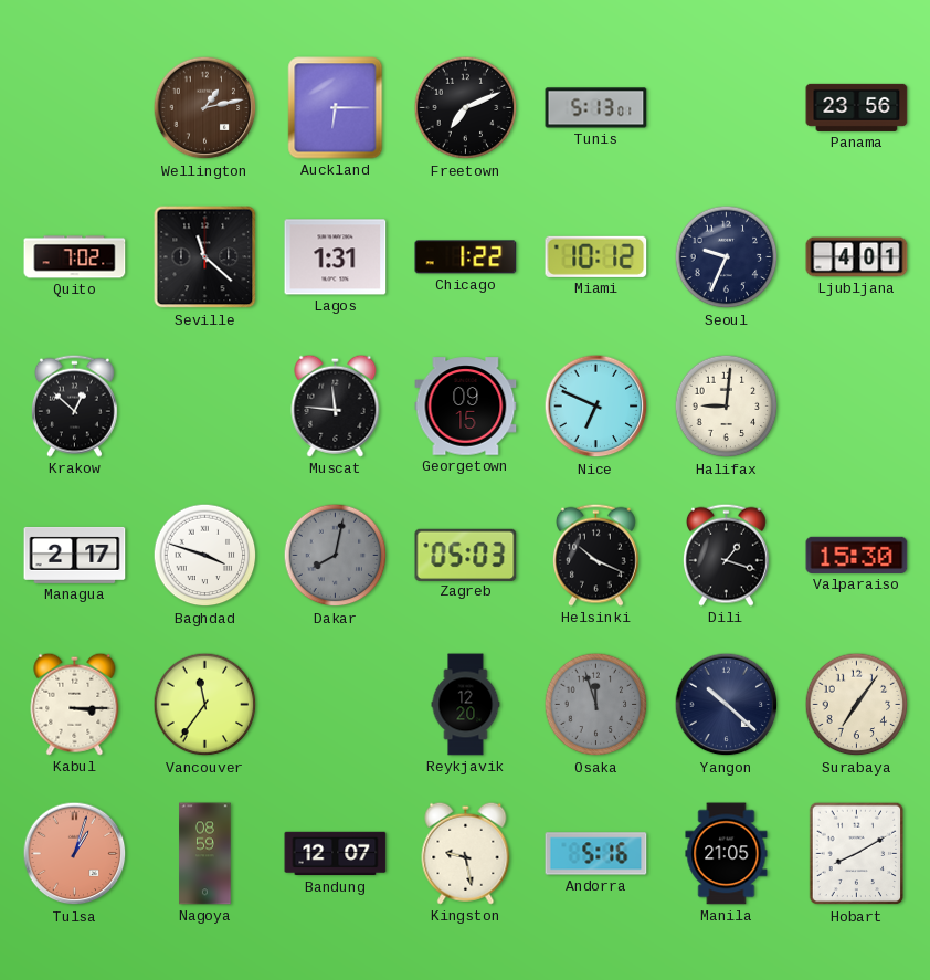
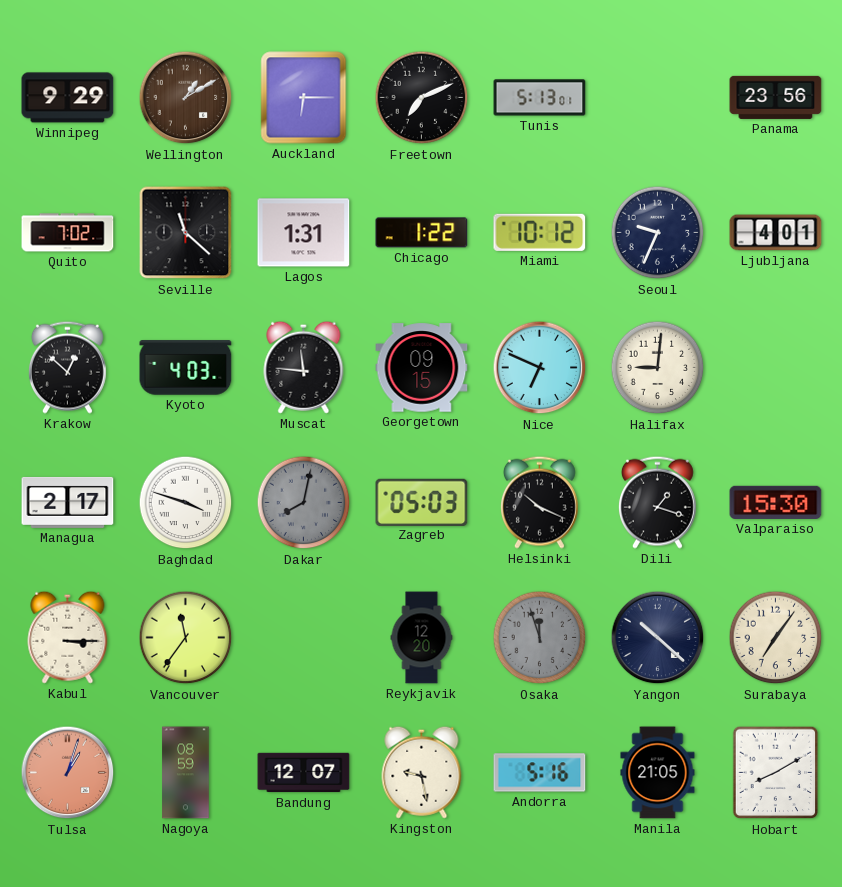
Winnipeg: none -> 9:29 (68, 98)
Wellington: 1:13 -> 1:10 (186, 98)
Kyoto: none -> 4:03 (186, 368)
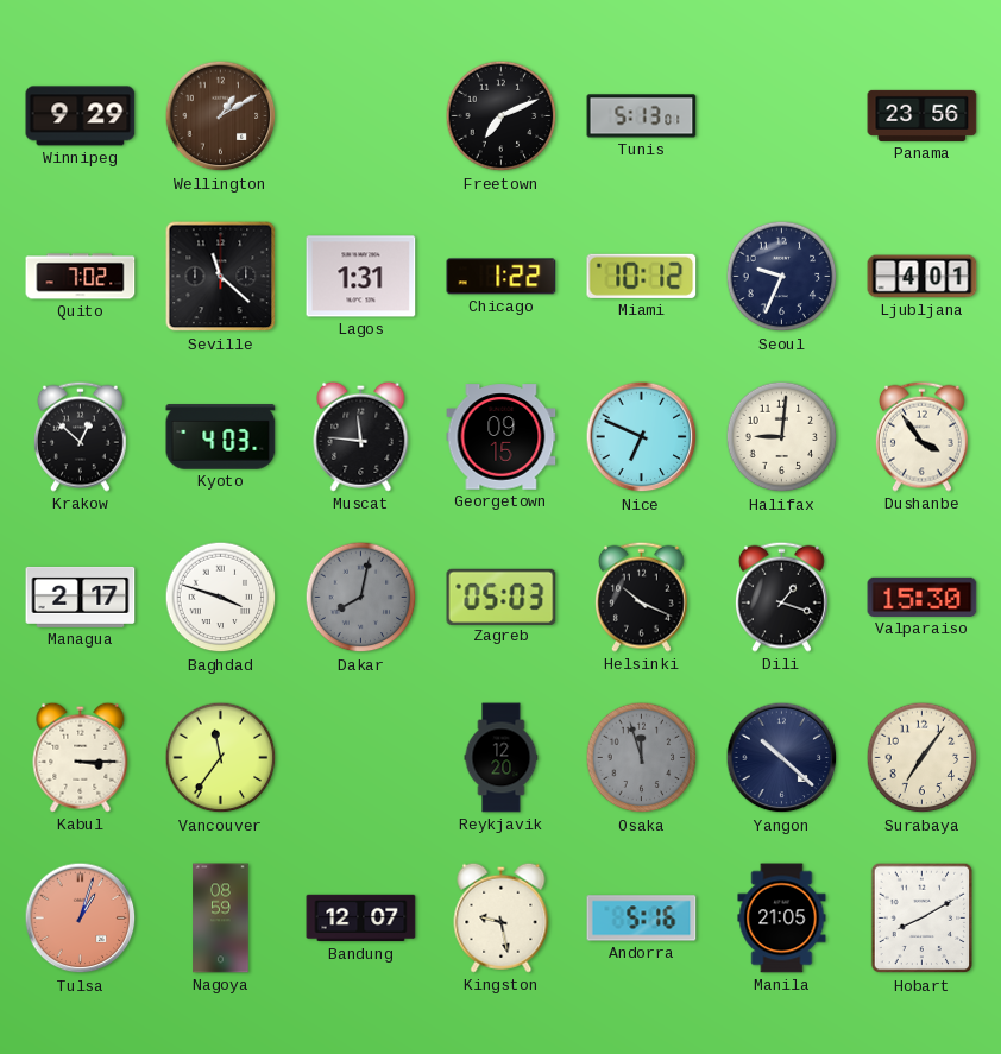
Auckland: 6:15 -> none (304, 98)
Dushanbe: none -> 3:54 (921, 436)
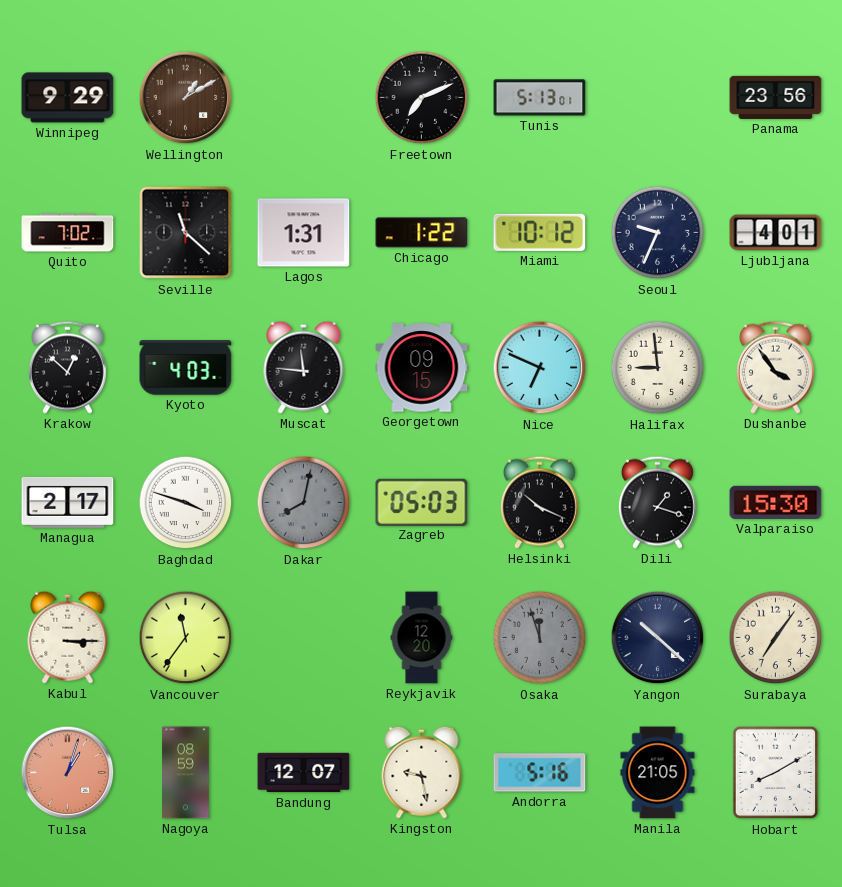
Halifax: 9:01 -> 8:59 (658, 368)
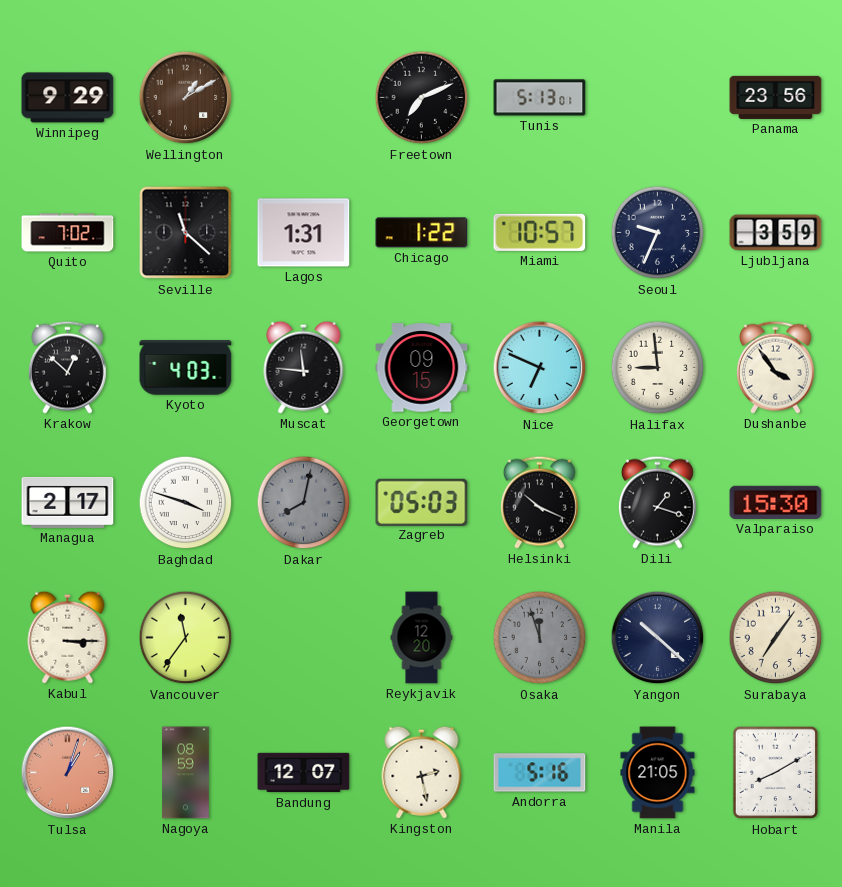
Miami: 10:12 -> 10:57 (540, 232)
Ljubljana: 4:01 -> 3:59 (776, 233)
Kingston: 9:28 -> 2:28 (422, 772)
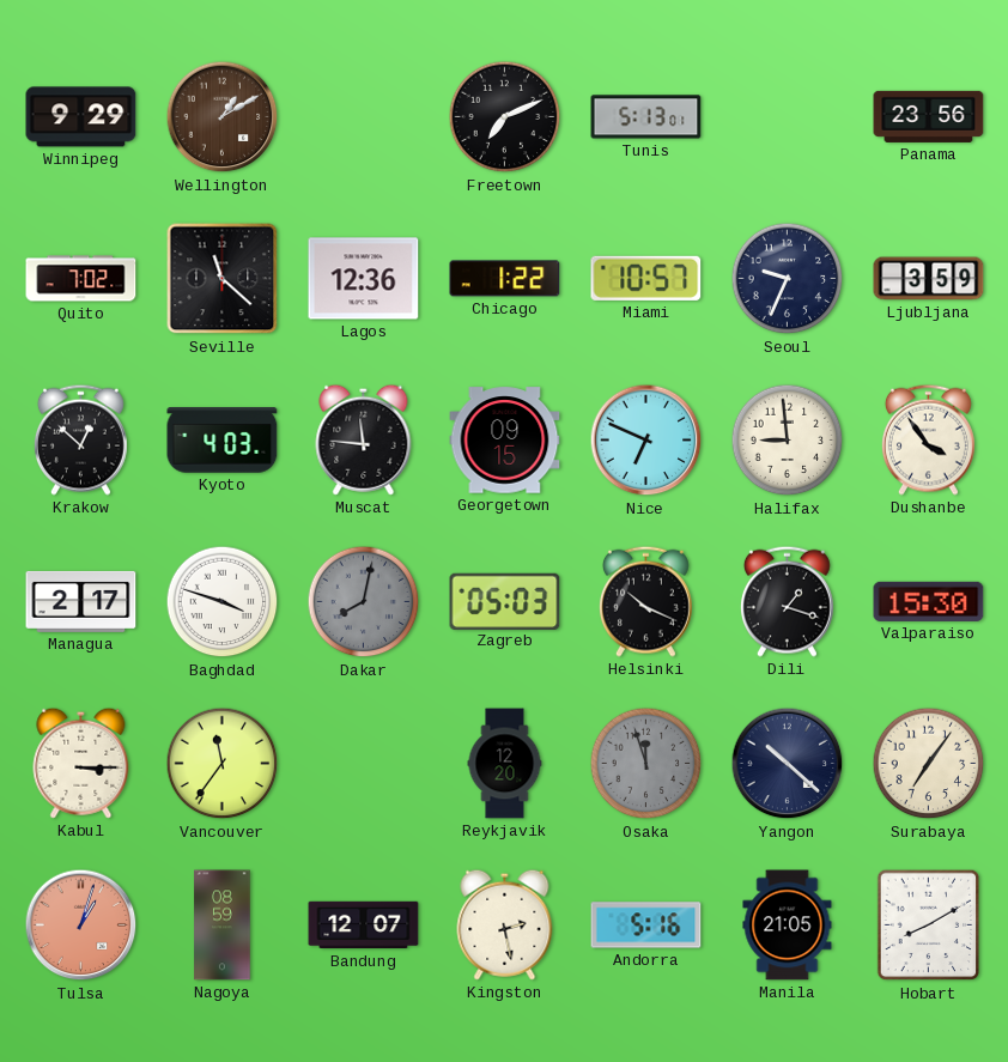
Lagos: 1:31 -> 12:36 (364, 279)
